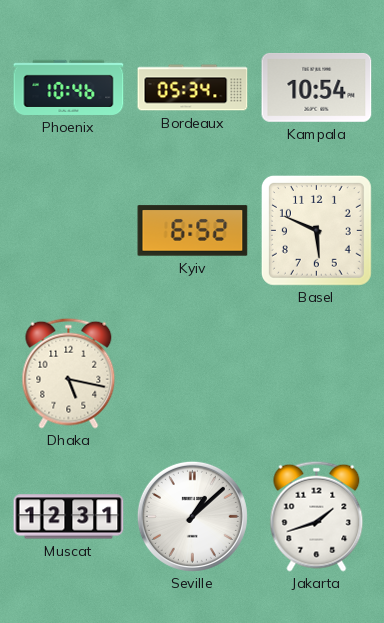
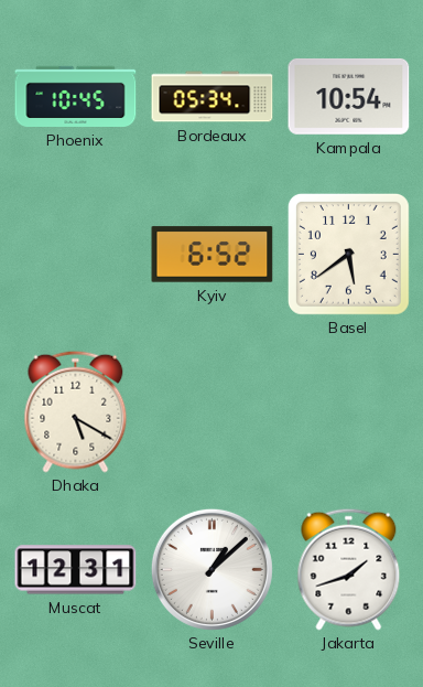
Phoenix: 10:46 -> 10:45 (76, 96)
Basel: 5:49 -> 5:39 (348, 254)
Dhaka: 5:17 -> 5:20 (76, 411)
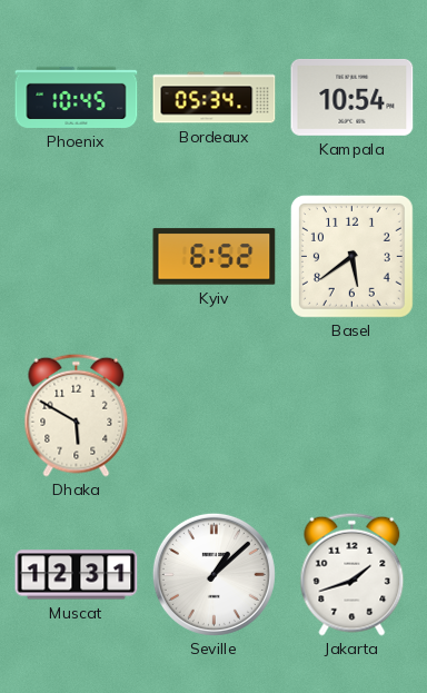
Dhaka: 5:20 -> 5:50 (77, 415)
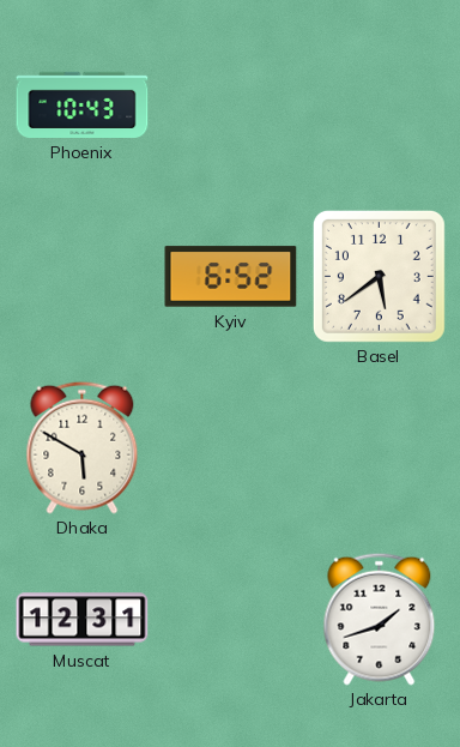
Phoenix: 10:45 -> 10:43 (83, 104)
Bordeaux: 05:34 -> none (215, 98)
Kampala: 10:54 -> none (352, 97)
Seville: 1:08 -> none (213, 574)
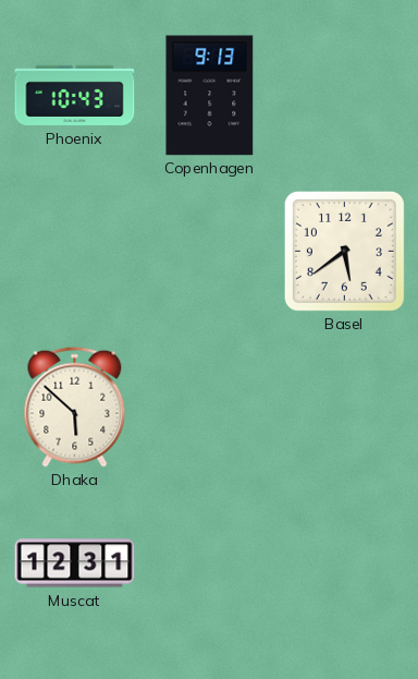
Copenhagen: none -> 9:13 (210, 96)
Kyiv: 6:52 -> none (231, 277)
Dhaka: 5:50 -> 5:52 (75, 407)
Jakarta: 1:42 -> none (380, 619)
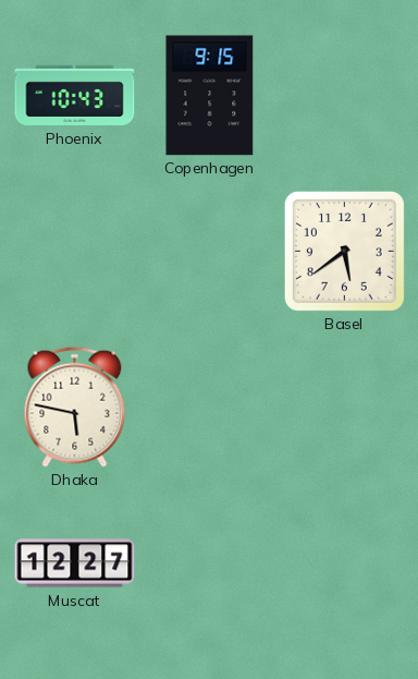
Copenhagen: 9:13 -> 9:15 (210, 96)
Dhaka: 5:52 -> 5:47 (75, 407)
Muscat: 12:31 -> 12:27 (75, 563)
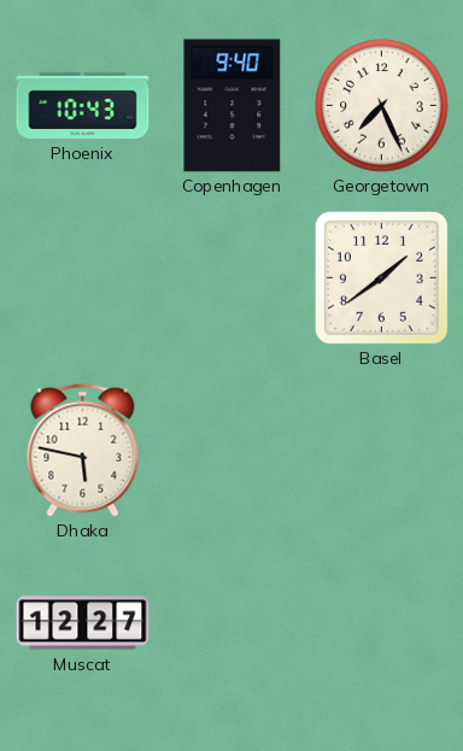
Copenhagen: 9:15 -> 9:40 (233, 106)
Georgetown: none -> 7:26 (382, 106)
Basel: 5:39 -> 1:39 (381, 277)
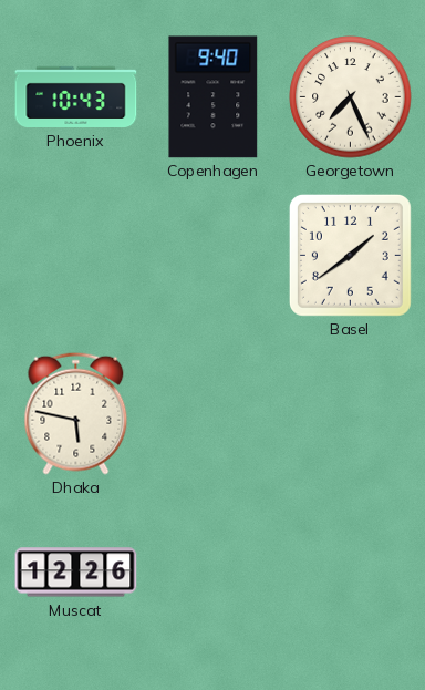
Muscat: 12:27 -> 12:26 (76, 573)
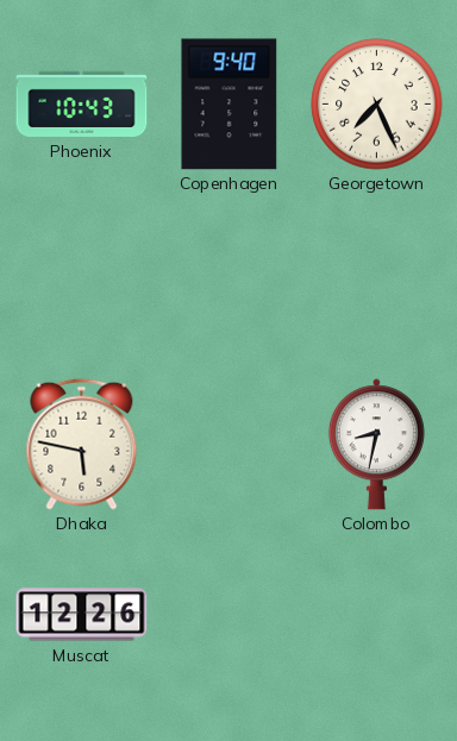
Basel: 1:39 -> none (350, 255)
Colombo: none -> 8:32 (376, 445)
